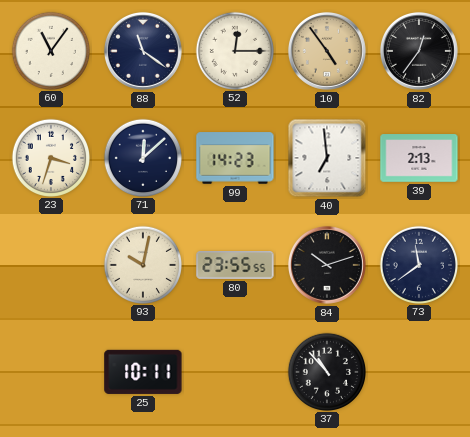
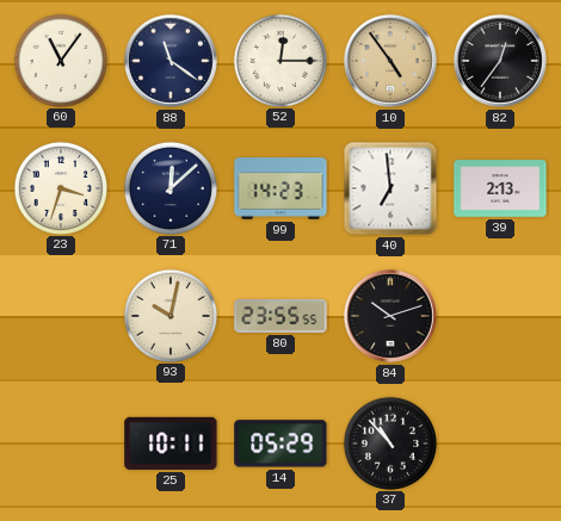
73: 11:39 -> none (418, 264)
14: none -> 05:29 (280, 444)
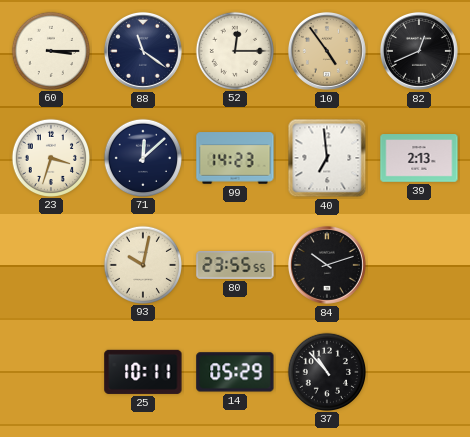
60: 11:06 -> 3:15 (50, 50)
82: 12:36 -> 12:41 (419, 51)
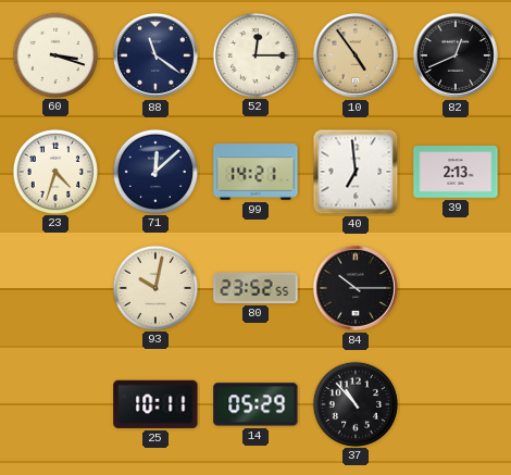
60: 3:15 -> 3:18 (54, 54)
23: 3:33 -> 4:33 (54, 171)
99: 14:23 -> 14:21 (255, 172)
80: 23:55 -> 23:52 (255, 289)
84: 10:12 -> 10:15 (356, 288)
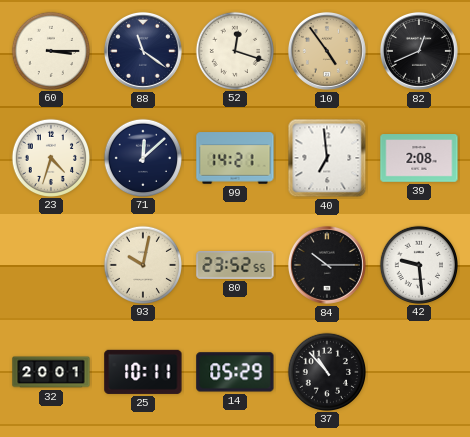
60: 3:18 -> 3:15 (50, 50)
52: 12:15 -> 12:18 (234, 50)
39: 2:13 -> 2:08 (419, 158)
42: none -> 9:29 (418, 264)
32: none -> 20:01 (51, 372)
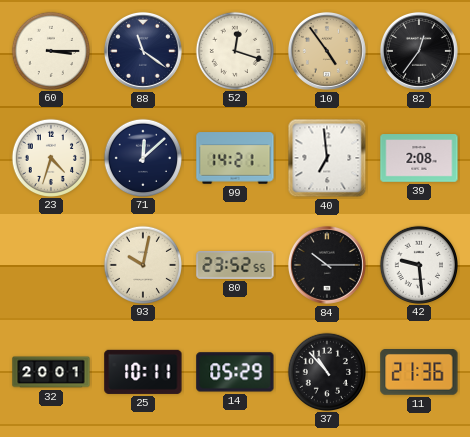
82: 12:41 -> 12:36 (419, 51)
11: none -> 21:36 (419, 373)
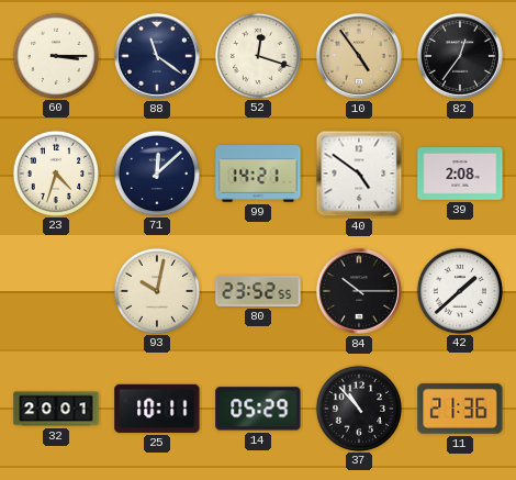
40: 6:59 -> 4:51 (359, 174)
42: 9:29 -> 1:38 (459, 290)
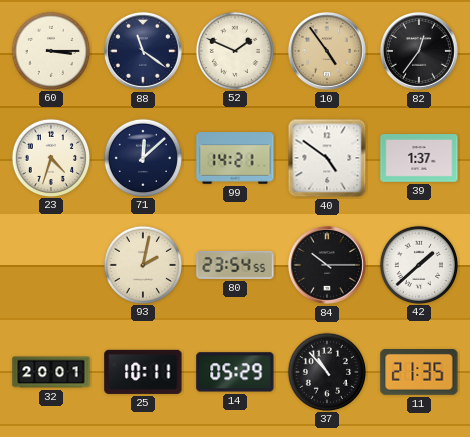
52: 12:18 -> 1:49 (234, 50)
39: 2:08 -> 1:37 (419, 158)
93: 10:02 -> 2:02 (142, 264)
80: 23:52 -> 23:54 (235, 266)
11: 21:36 -> 21:35 (419, 373)
